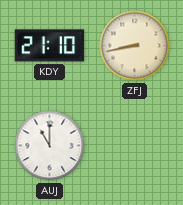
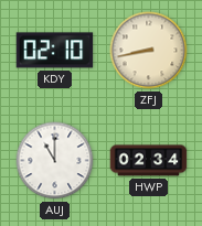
KDY: 21:10 -> 02:10 (55, 51)
HWP: none -> 02:34 (149, 161)
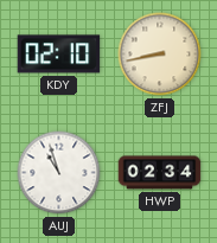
AUJ: 11:00 -> 10:57 (59, 173)
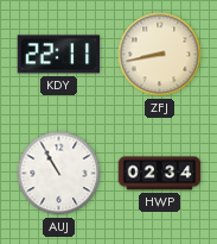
KDY: 02:10 -> 22:11 (59, 55)
AUJ: 10:57 -> 10:55 (59, 174)
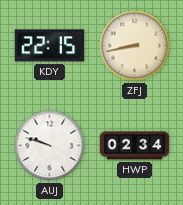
KDY: 22:11 -> 22:15 (50, 46)
AUJ: 10:55 -> 9:48 (50, 146)
